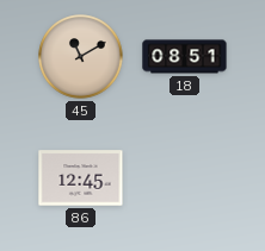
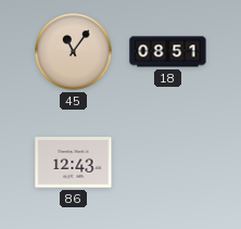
45: 11:10 -> 11:06 (74, 52)
86: 12:45 -> 12:43 (74, 163)
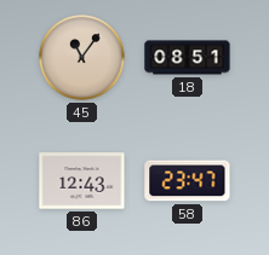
58: none -> 23:47 (188, 181)
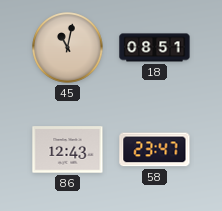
45: 11:06 -> 11:02 (68, 48)
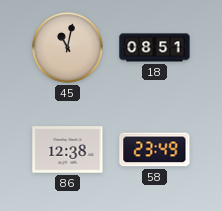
86: 12:43 -> 12:38 (68, 150)
58: 23:47 -> 23:49 (155, 150)
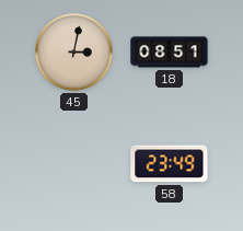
45: 11:02 -> 3:02 (74, 53)
86: 12:38 -> none (68, 150)
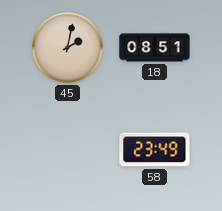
45: 3:02 -> 2:02 (68, 48)
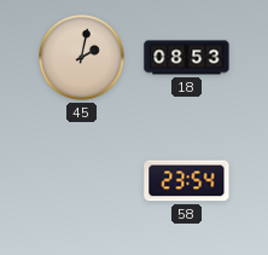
18: 08:51 -> 08:53 (187, 58)
58: 23:49 -> 23:54 (187, 181)
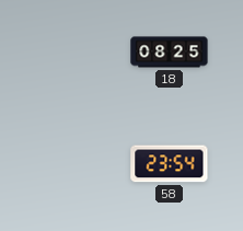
45: 2:02 -> none (82, 58)
18: 08:53 -> 08:25 (170, 53)
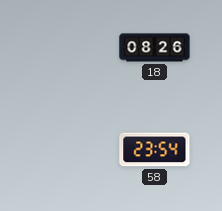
18: 08:25 -> 08:26 (155, 48)
